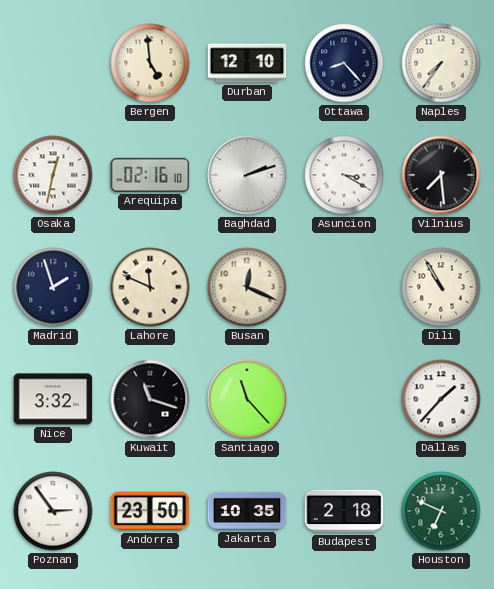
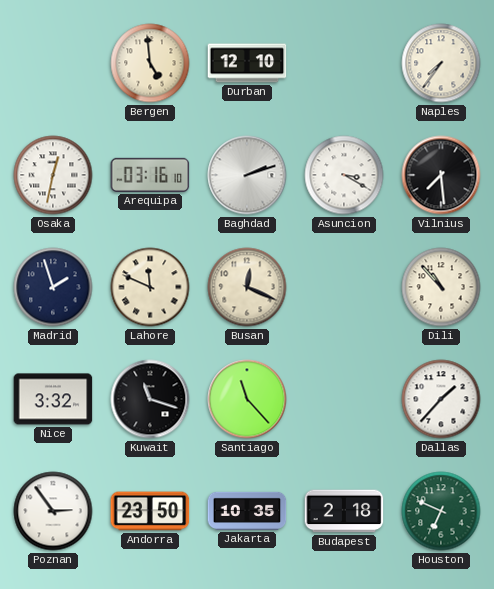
Ottawa: 8:23 -> none (344, 63)
Arequipa: 02:16 -> 03:16 (150, 175)
Dili: 10:55 -> 10:53 (441, 287)
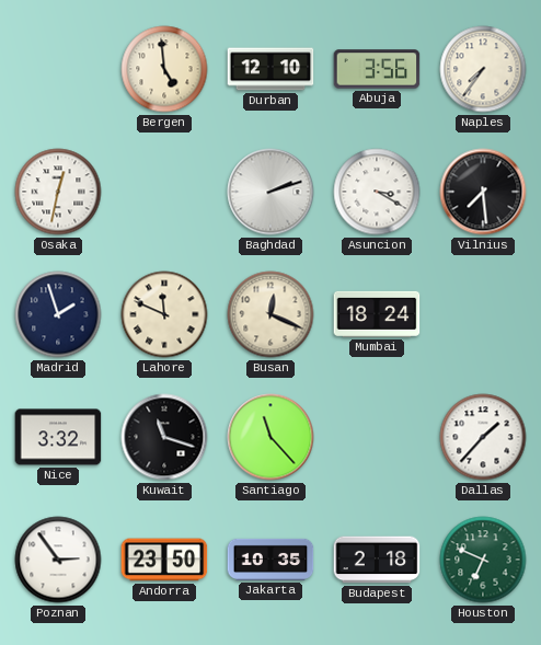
Abuja: none -> 3:56 (377, 69)
Arequipa: 03:16 -> none (150, 175)
Mumbai: none -> 18:24 (377, 314)
Dili: 10:53 -> none (441, 287)
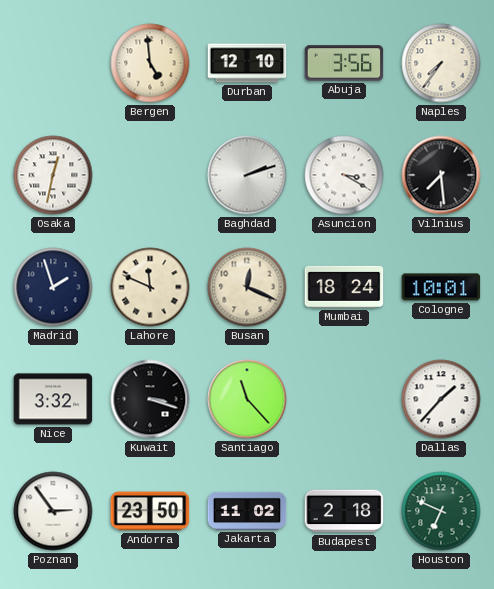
Cologne: none -> 10:01 (441, 287)
Kuwait: 11:18 -> 3:18 (150, 399)
Jakarta: 10:35 -> 11:02 (247, 511)
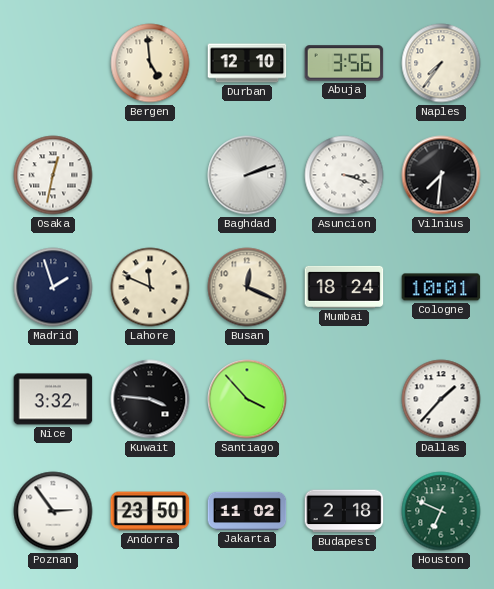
Asuncion: 3:20 -> 3:18 (344, 175)
Vilnius: 7:29 -> 7:31 (441, 175)
Kuwait: 3:18 -> 3:46 (150, 399)
Santiago: 11:23 -> 3:53 (247, 399)
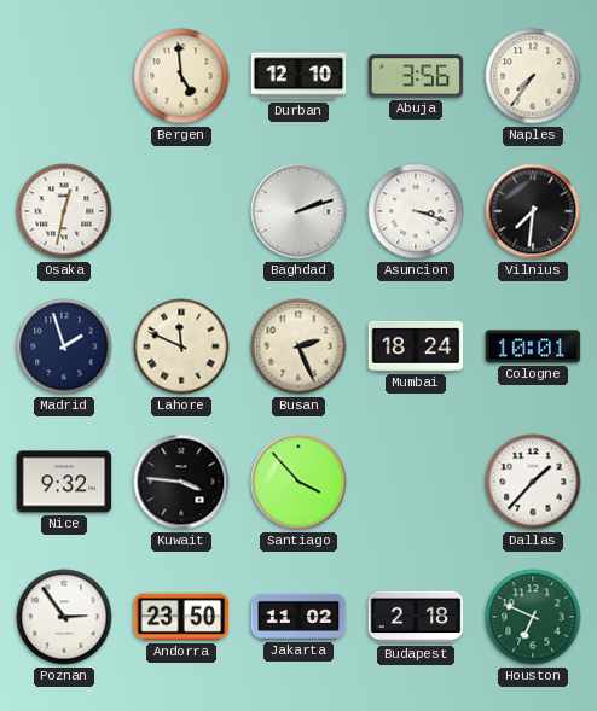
Busan: 12:19 -> 2:26 (298, 346)
Nice: 3:32 -> 9:32 (64, 482)
